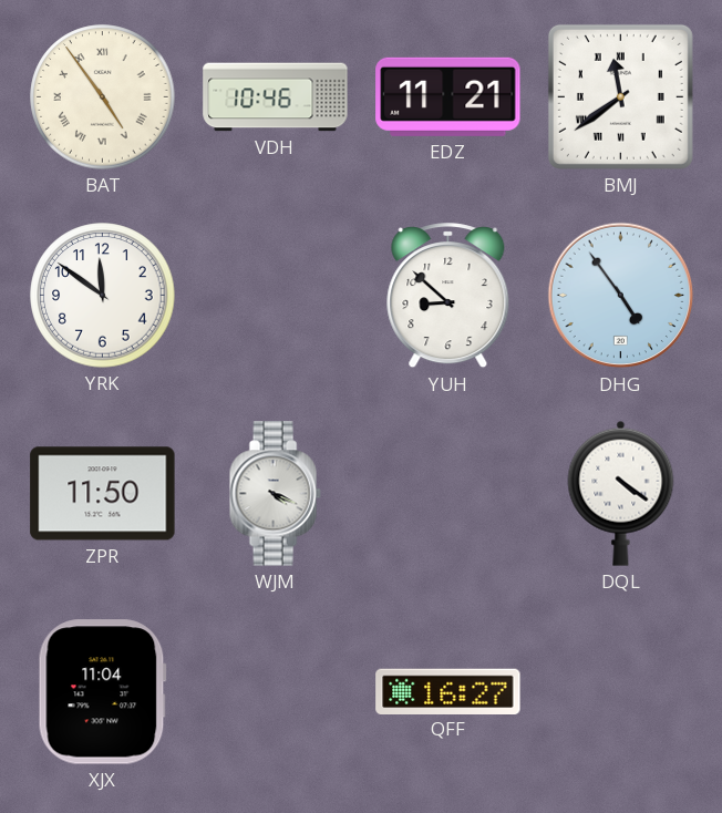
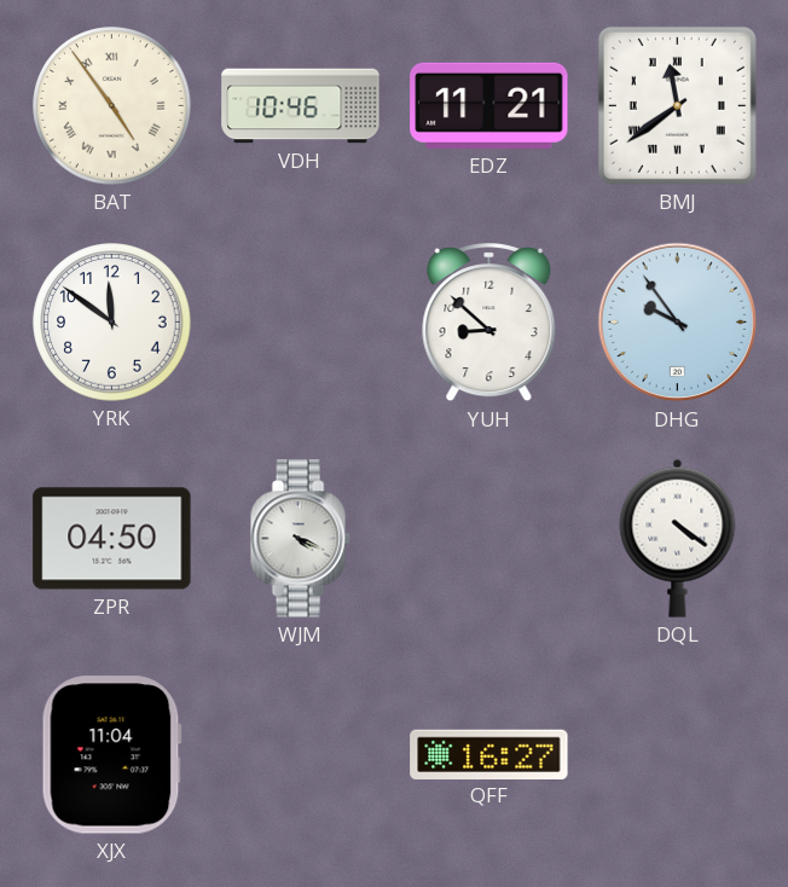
DHG: 4:54 -> 9:54 (678, 323)
ZPR: 11:50 -> 04:50 (112, 539)
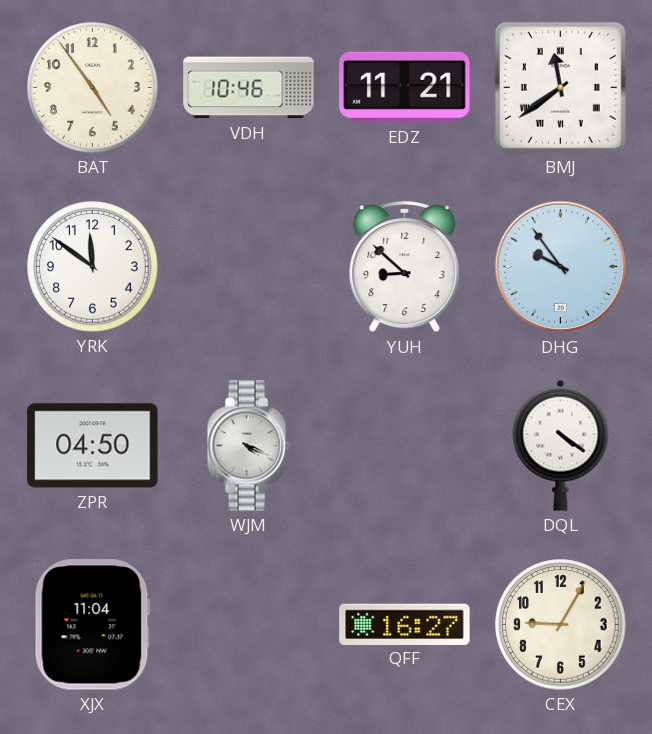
BAT numerals: Roman -> Arabic (93, 88)
CEX: none -> 9:05 (561, 625)
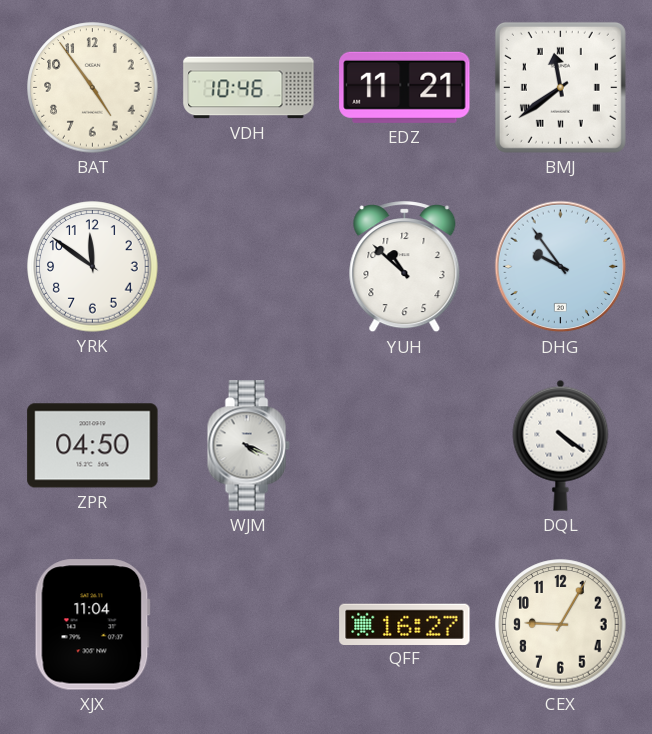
YUH: 8:52 -> 10:52 (405, 267)
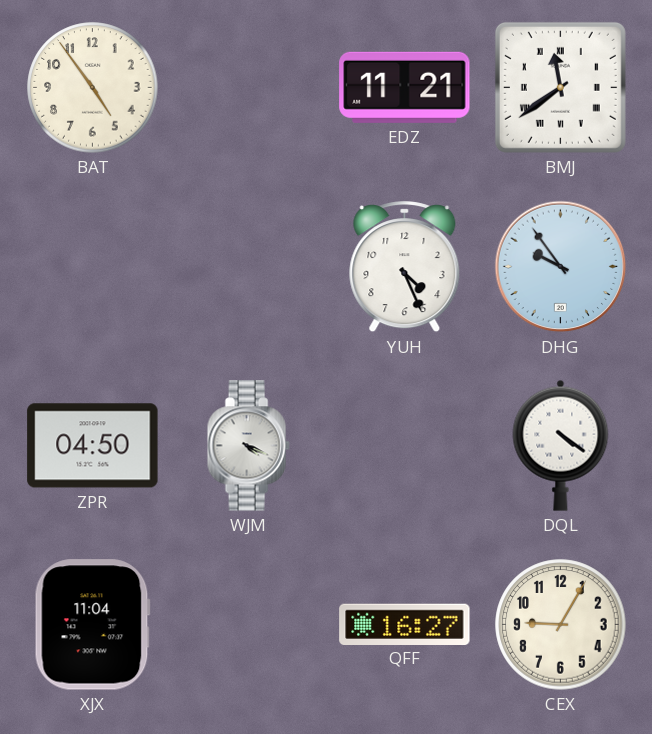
VDH: 10:46 -> none (249, 88)
YRK: 11:51 -> none (93, 267)
YUH: 10:52 -> 4:26 (405, 267)
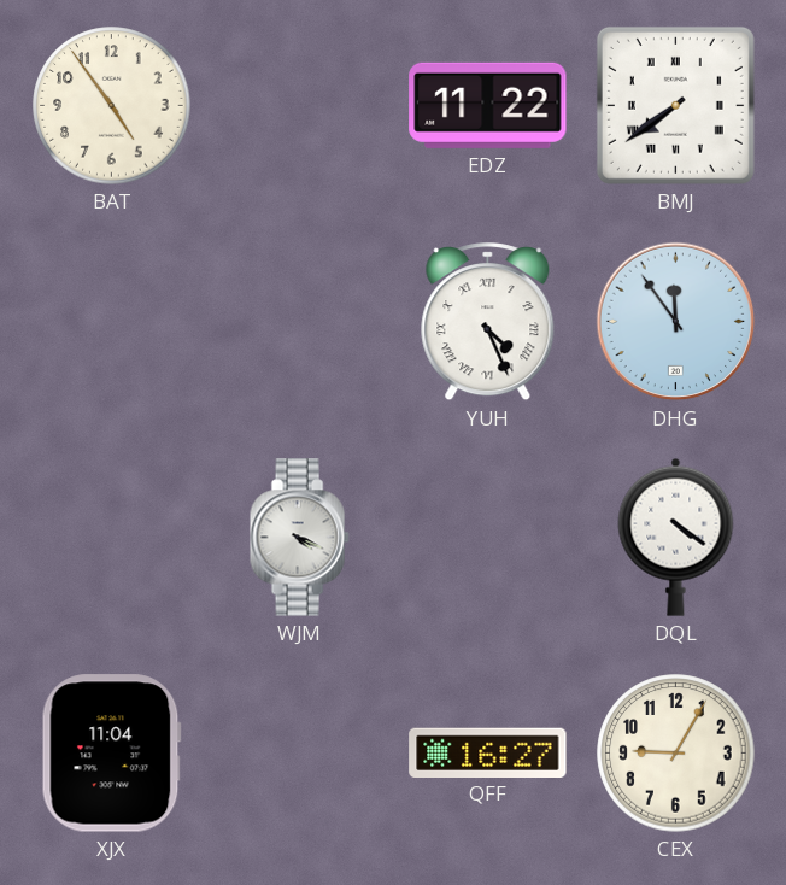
EDZ: 11:21 -> 11:22 (488, 105)
BMJ: 11:39 -> 7:39 (675, 105)
YUH numerals: Arabic -> Roman (488, 322)
DHG: 9:54 -> 11:54 (676, 322)
ZPR: 04:50 -> none (93, 446)
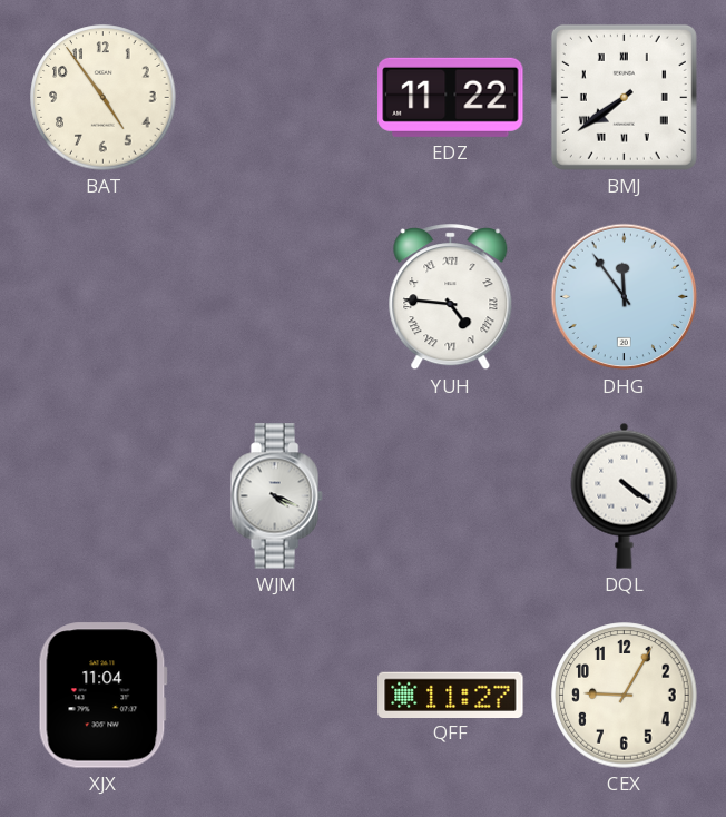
YUH: 4:26 -> 4:46 (451, 297)
QFF: 16:27 -> 11:27 (451, 695)
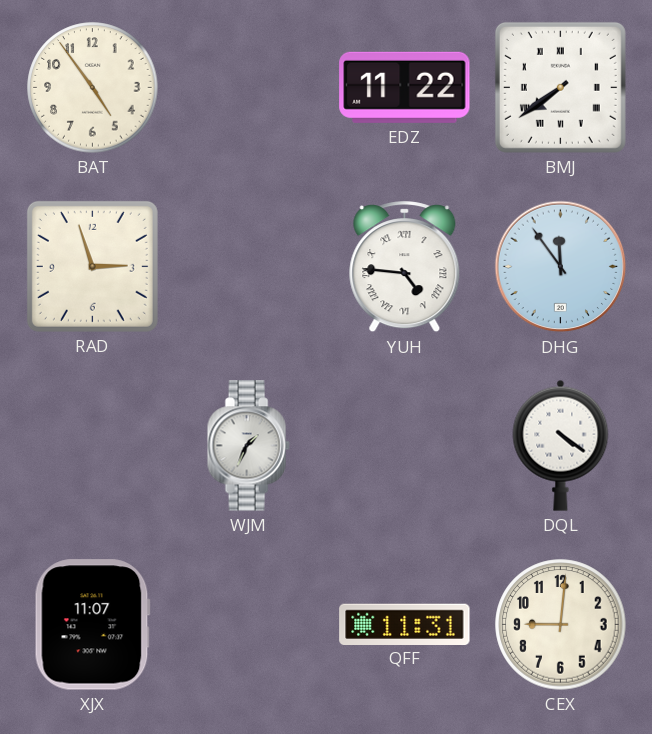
RAD: none -> 2:57 (92, 266)
WJM: 4:19 -> 1:34 (248, 446)
XJX: 11:04 -> 11:07 (92, 625)
QFF: 11:27 -> 11:31 (405, 624)
CEX: 9:05 -> 9:01 (561, 625)
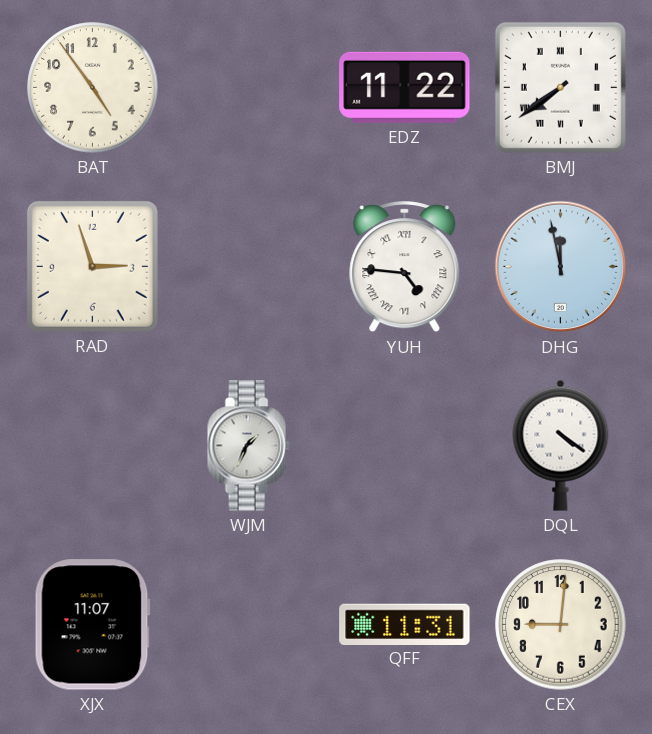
DHG: 11:54 -> 11:58 (561, 267)
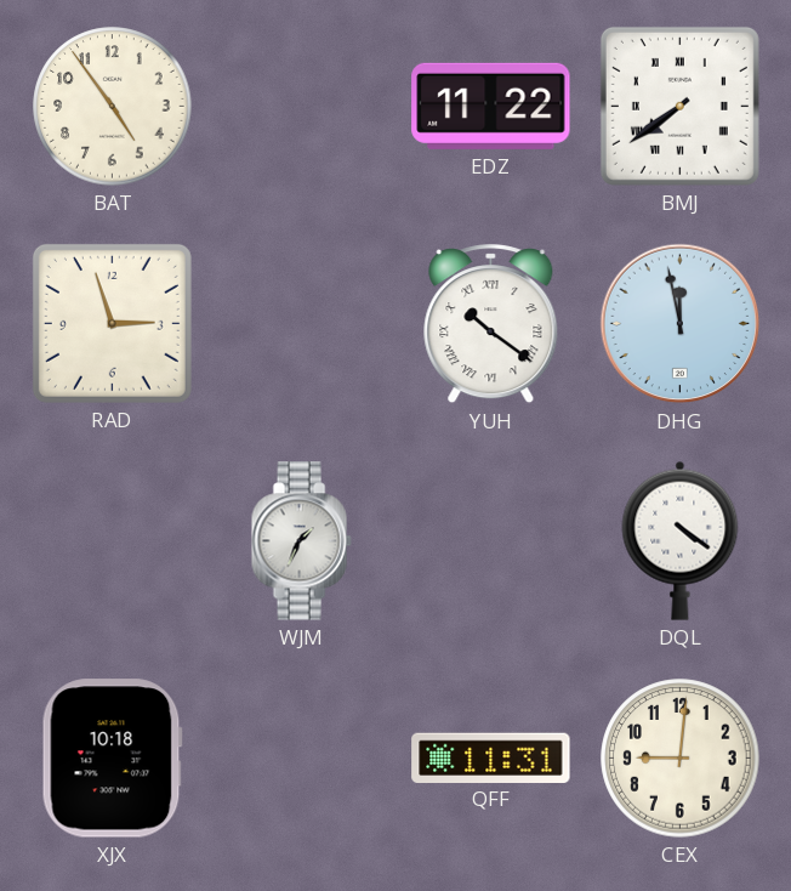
YUH: 4:46 -> 10:21 (491, 324)
XJX: 11:07 -> 10:18 (112, 759)
